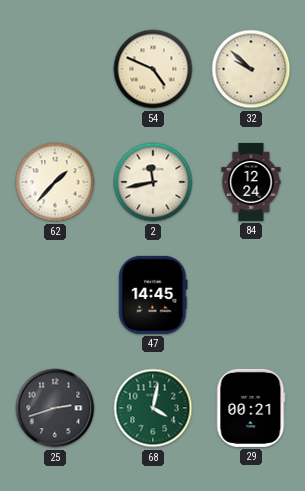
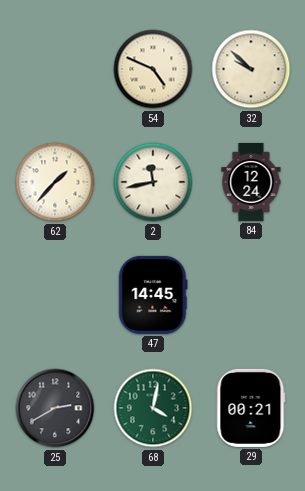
25: 2:42 -> 2:40 (55, 408)
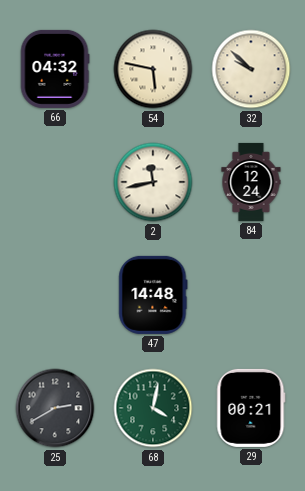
66: none -> 04:32 (55, 69)
54: 4:49 -> 5:47 (153, 69)
62: 1:37 -> none (55, 182)
47: 14:45 -> 14:48 (153, 295)
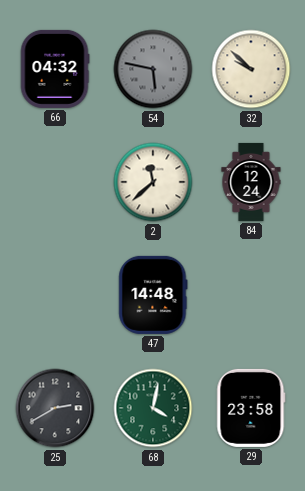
54 dial: cream -> grey (153, 69)
2: 11:43 -> 11:38 (153, 182)
29: 00:21 -> 23:58 (251, 408)
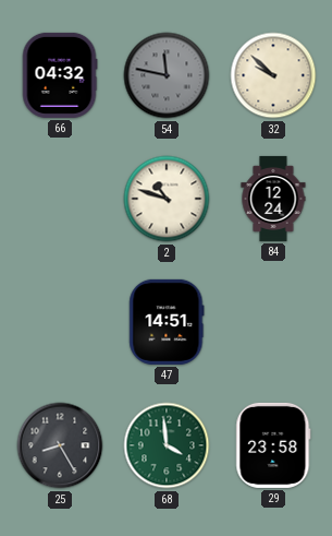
54: 5:47 -> 11:47 (167, 75)
2: 11:38 -> 10:48 (167, 199)
47: 14:48 -> 14:51 (167, 322)
25: 2:40 -> 8:25 (60, 445)
68: 4:02 -> 3:59 (167, 445)
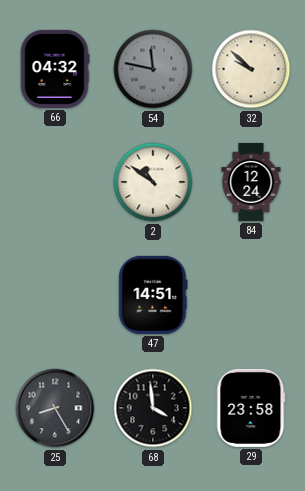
2: 10:48 -> 10:51 (153, 182)
68 dial: green -> black (153, 408)
